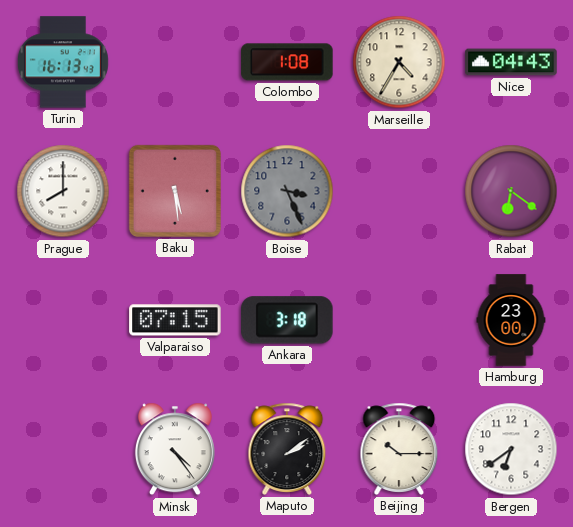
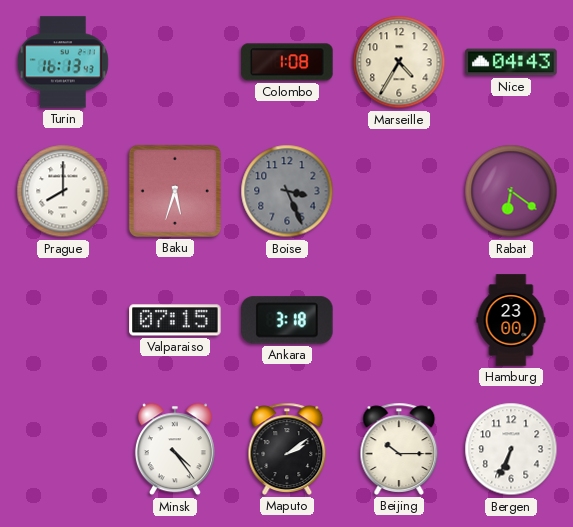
Baku: 5:29 -> 5:33 (175, 191)
Bergen: 6:39 -> 6:34 (511, 449)
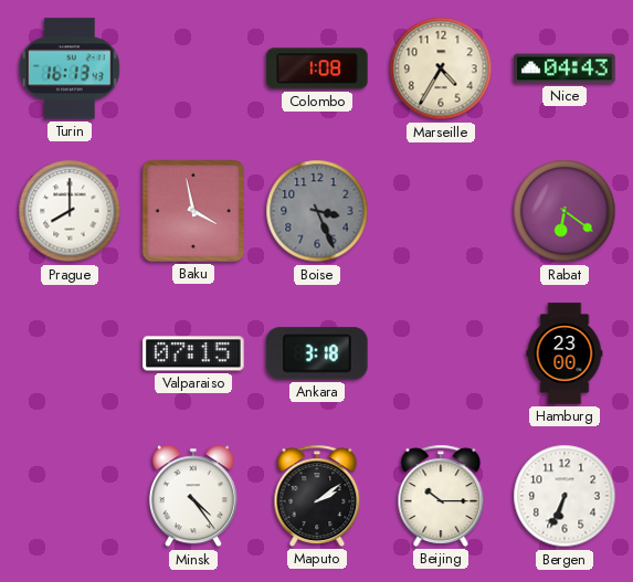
Baku: 5:33 -> 3:58 (193, 211)
